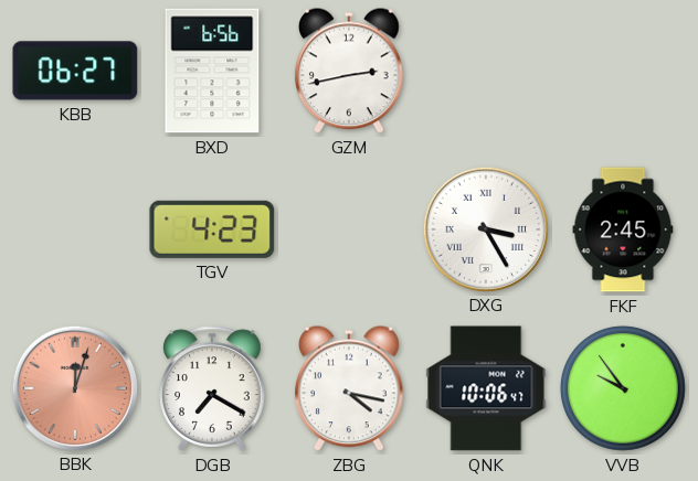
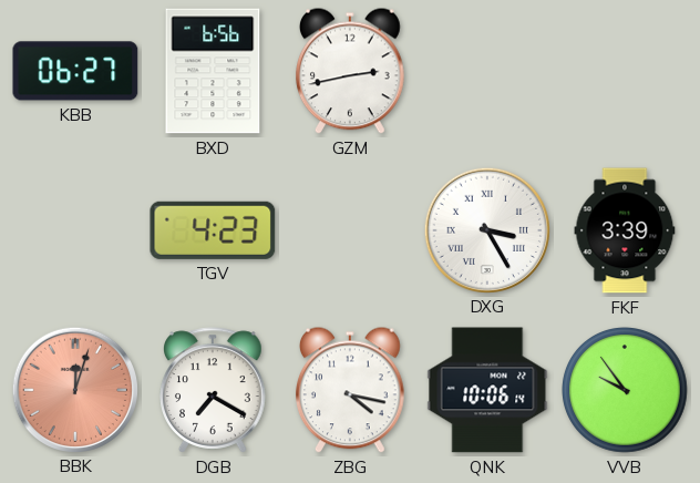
FKF: 2:45 -> 3:39 (625, 230)
QNK: 10:06:47 -> 10:06:14 (487, 390)
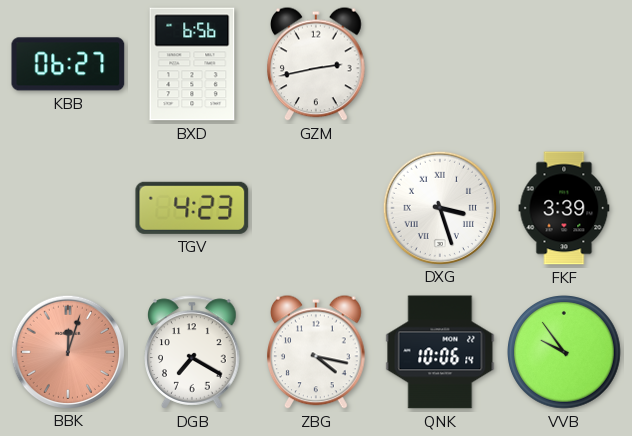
DXG: 3:25 -> 3:27 (439, 207)
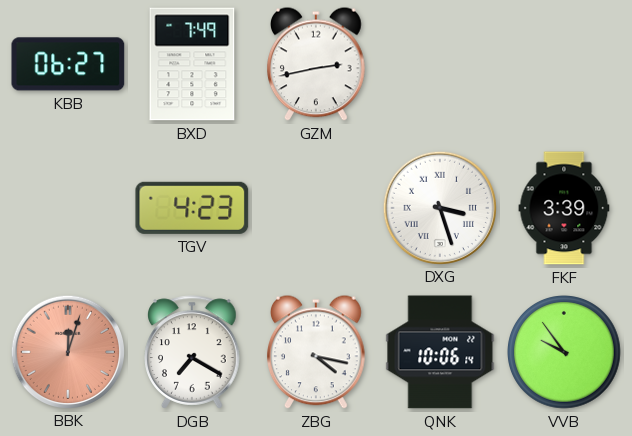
BXD: 6:56 -> 7:49 (192, 64)
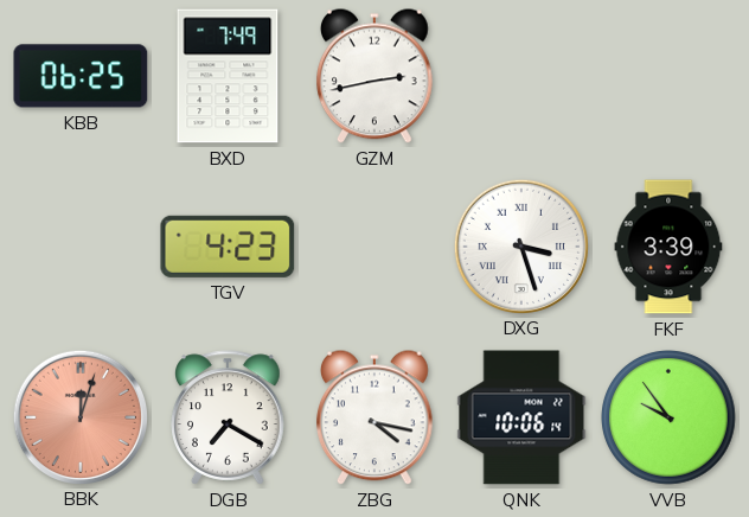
KBB: 06:27 -> 06:25 (81, 76)
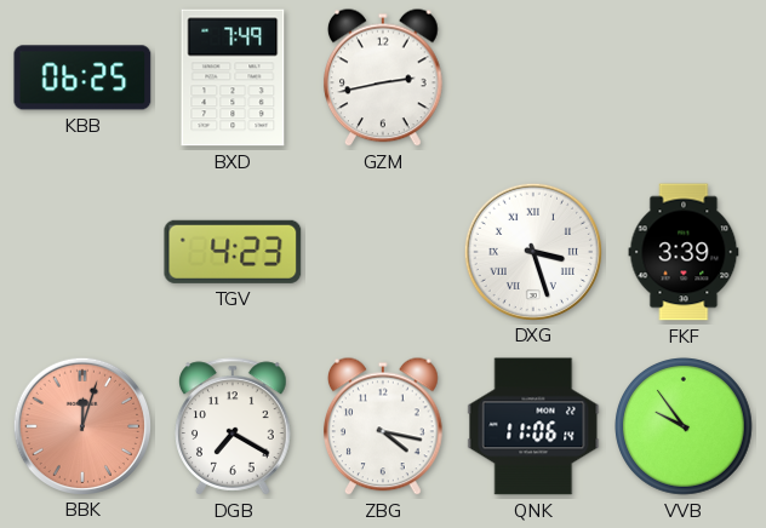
QNK: 10:06 -> 11:06 (533, 426)
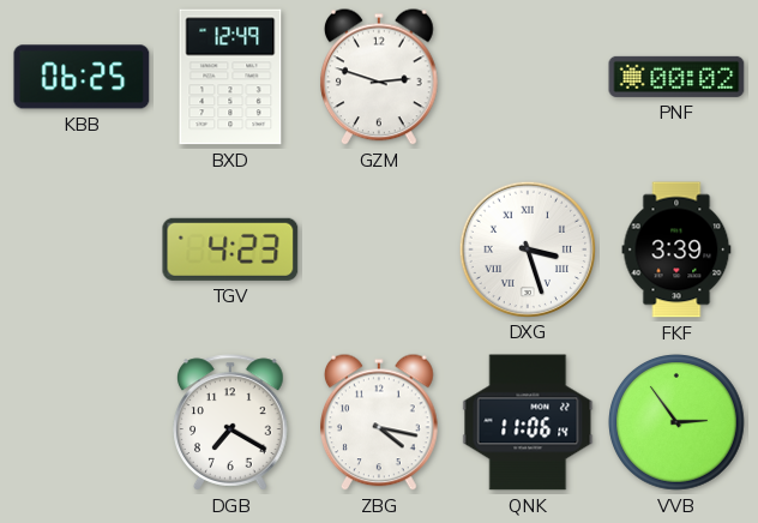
BXD: 7:49 -> 12:49 (230, 77)
GZM: 2:43 -> 2:48 (380, 77)
PNF: none -> 00:02 (676, 77)
BBK: 12:03 -> none (81, 425)
VVB: 9:54 -> 2:54 (676, 422)
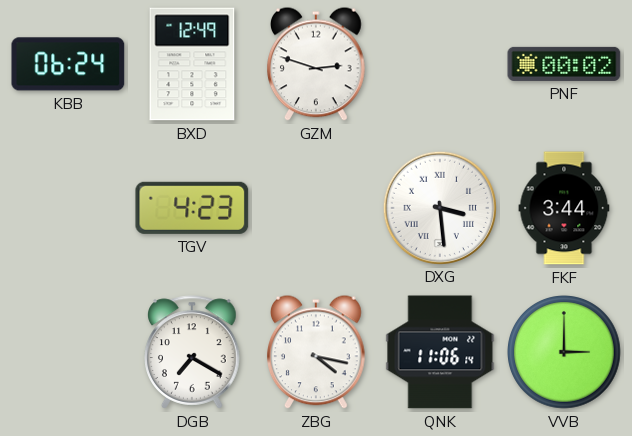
KBB: 06:25 -> 06:24 (68, 64)
DXG: 3:27 -> 3:29 (439, 207)
FKF: 3:39 -> 3:44 (564, 208)
VVB: 2:54 -> 3:00 (564, 352)
